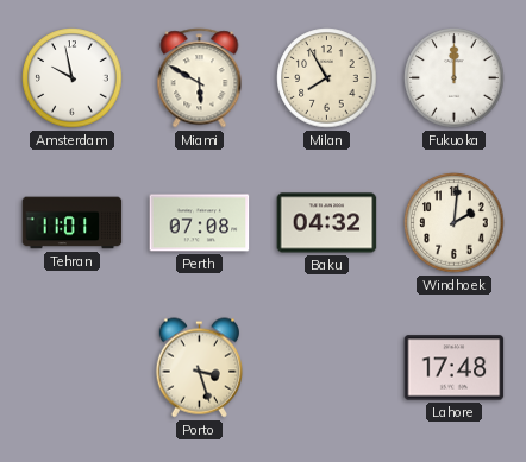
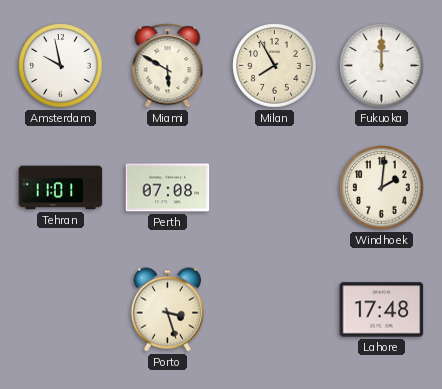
Baku: 04:32 -> none (327, 223)
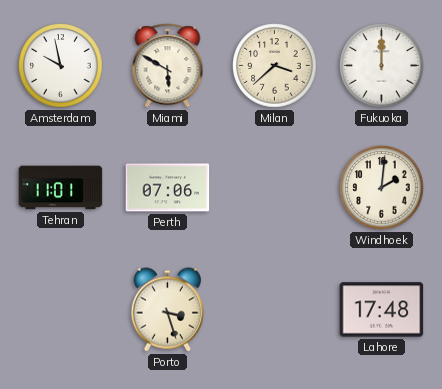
Milan: 7:55 -> 3:38 (275, 66)
Perth: 07:08 -> 07:06 (168, 188)
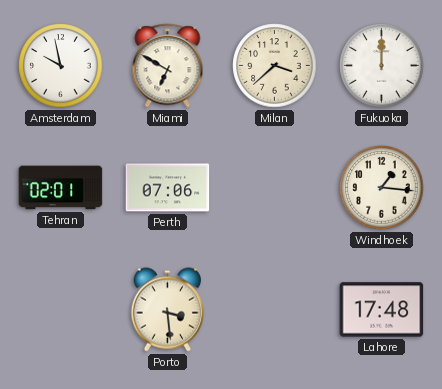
Miami: 5:50 -> 6:50 (168, 66)
Tehran: 11:01 -> 02:01 (61, 188)
Windhoek: 2:01 -> 1:16 (382, 188)
Porto: 3:27 -> 3:29 (167, 310)
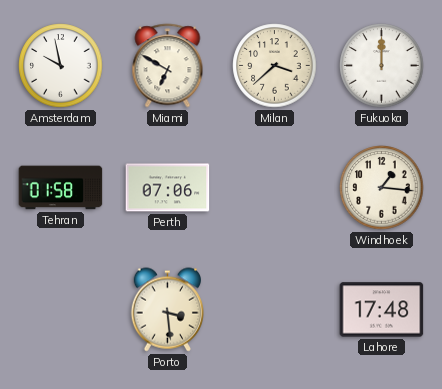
Tehran: 02:01 -> 01:58 (61, 188)
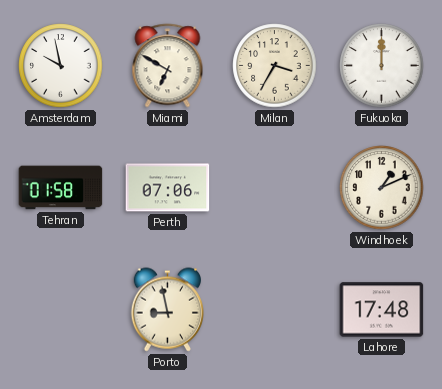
Milan: 3:38 -> 3:35 (275, 66)
Windhoek: 1:16 -> 1:11 (382, 188)
Porto: 3:29 -> 8:58 (167, 310)
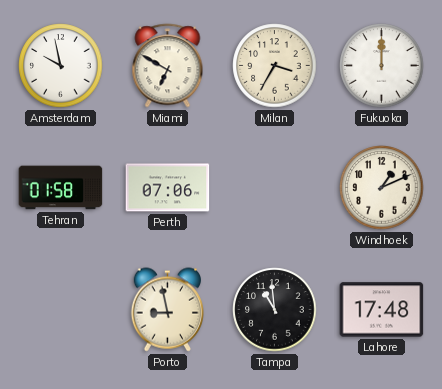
Tampa: none -> 10:59 (275, 310)
